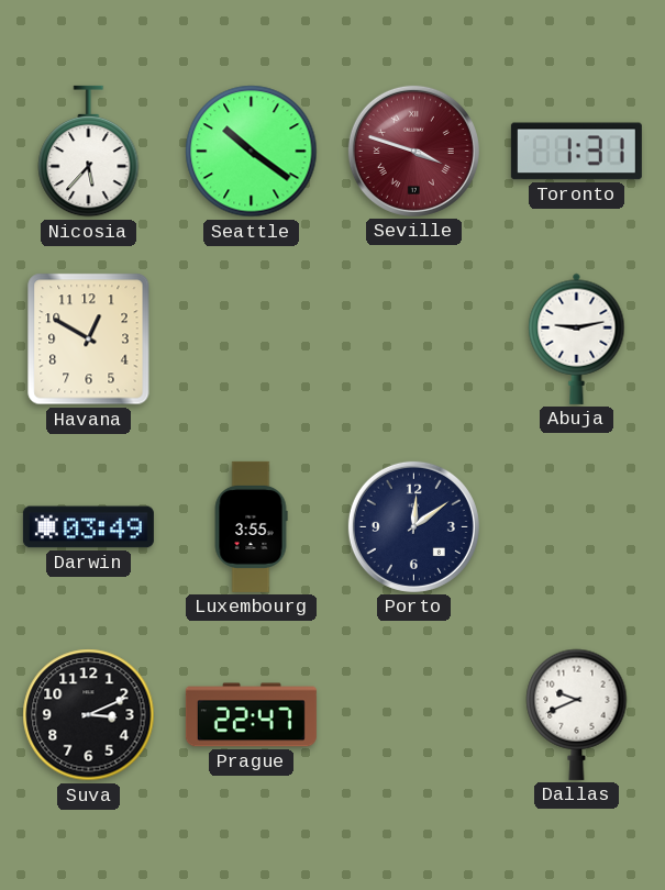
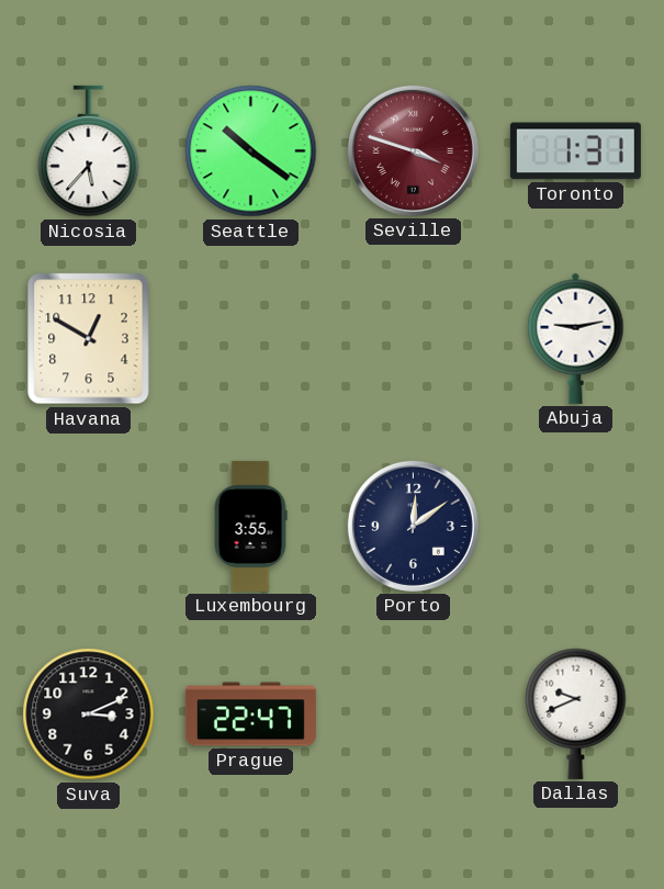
Darwin: 03:49 -> none (88, 527)
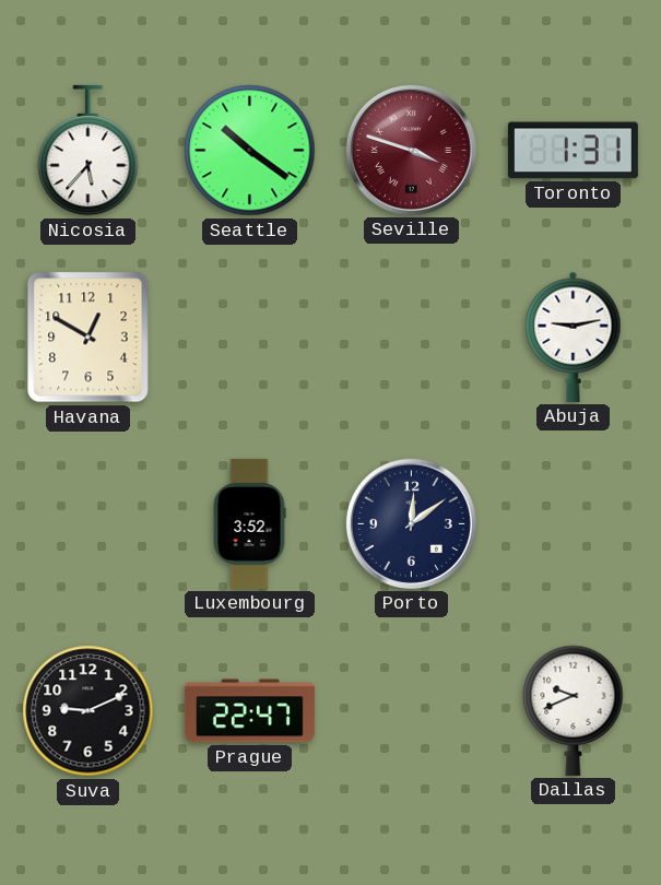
Luxembourg: 3:55 -> 3:52 (249, 523)
Suva: 3:11 -> 9:11 (88, 711)
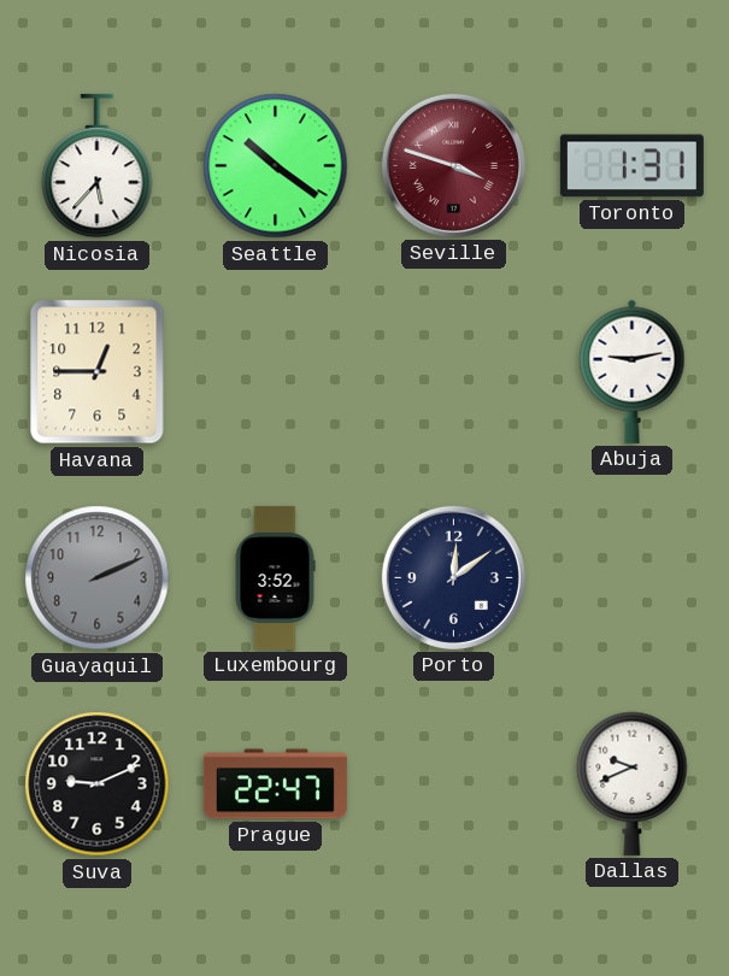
Havana: 12:50 -> 12:45 (98, 372)
Guayaquil: none -> 2:11 (98, 578)
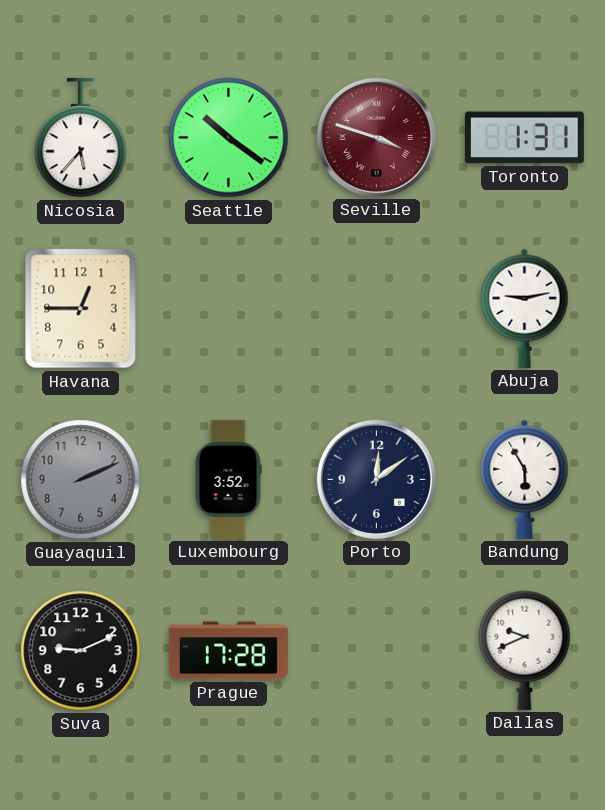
Bandung: none -> 5:55 (525, 479)
Prague: 22:47 -> 17:28 (228, 651)
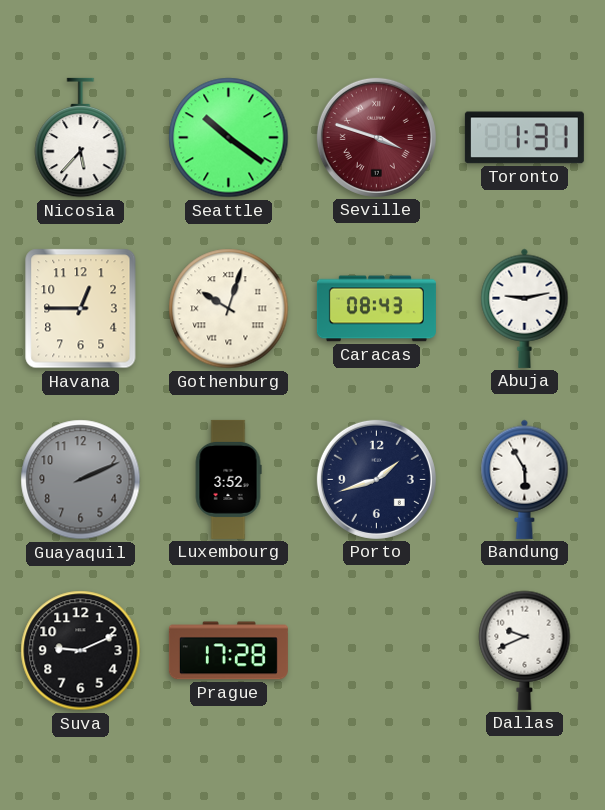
Gothenburg: none -> 10:03 (229, 309)
Caracas: none -> 08:43 (376, 309)
Porto: 12:09 -> 1:42 (376, 479)
